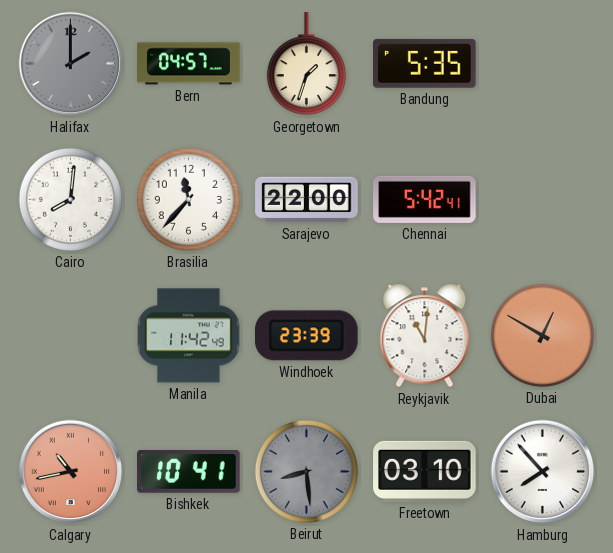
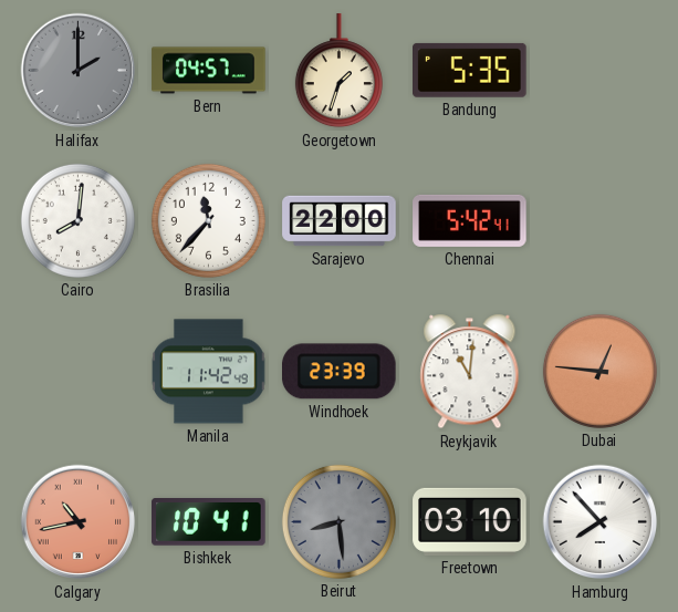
Dubai: 12:50 -> 12:46 (599, 371)
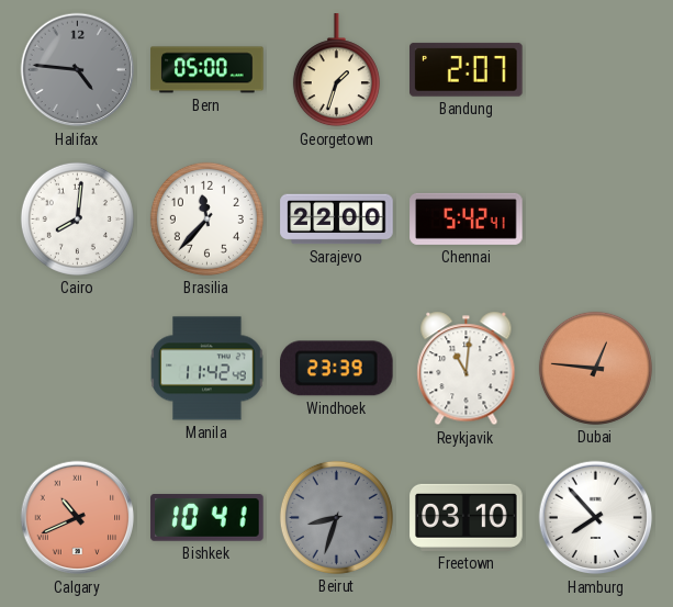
Halifax: 2:00 -> 4:46 (78, 70)
Bern: 04:57 -> 05:00 (207, 70)
Bandung: 5:35 -> 2:07 (467, 69)
Calgary: 10:43 -> 10:41 (78, 518)
Beirut: 8:29 -> 8:33 (336, 517)
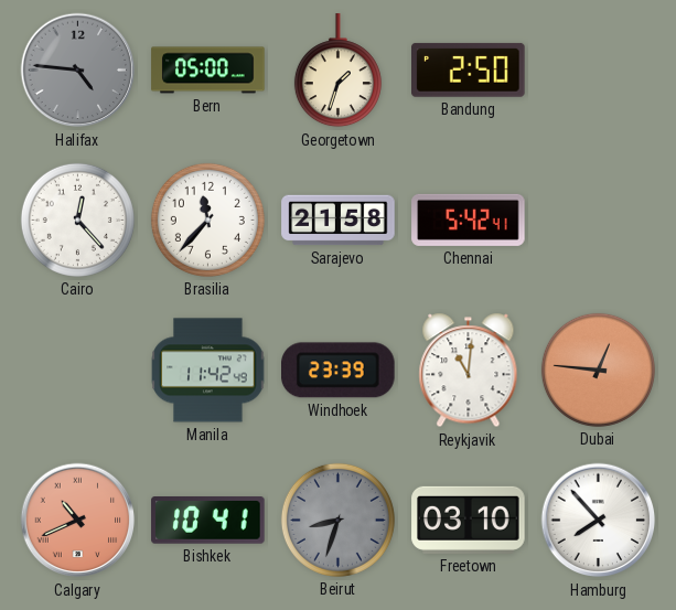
Bandung: 2:07 -> 2:50 (469, 69)
Cairo: 8:01 -> 12:23 (77, 220)
Sarajevo: 22:00 -> 21:58 (339, 221)
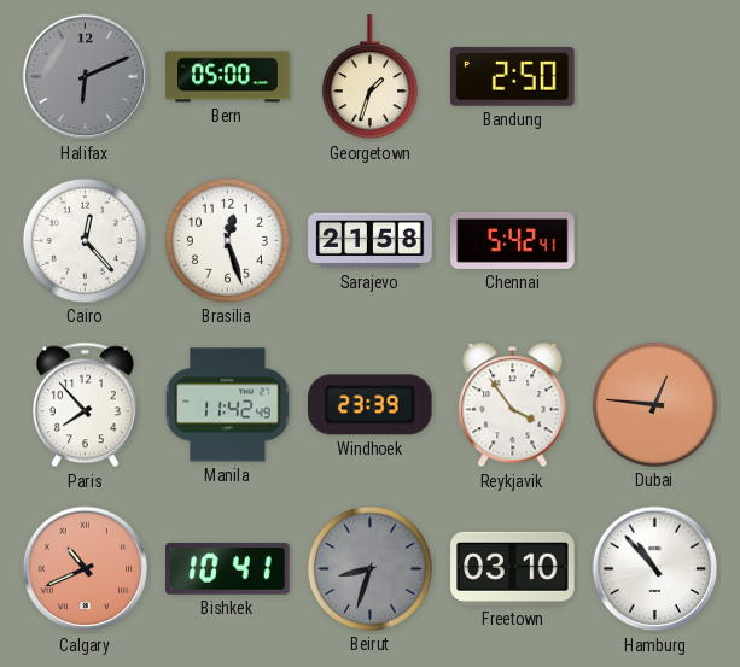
Halifax: 4:46 -> 6:11 (86, 77)
Brasilia: 11:37 -> 12:27 (227, 240)
Paris: none -> 7:53 (85, 405)
Reykjavik: 11:01 -> 3:54 (513, 405)
Hamburg: 7:53 -> 10:53 (655, 569)
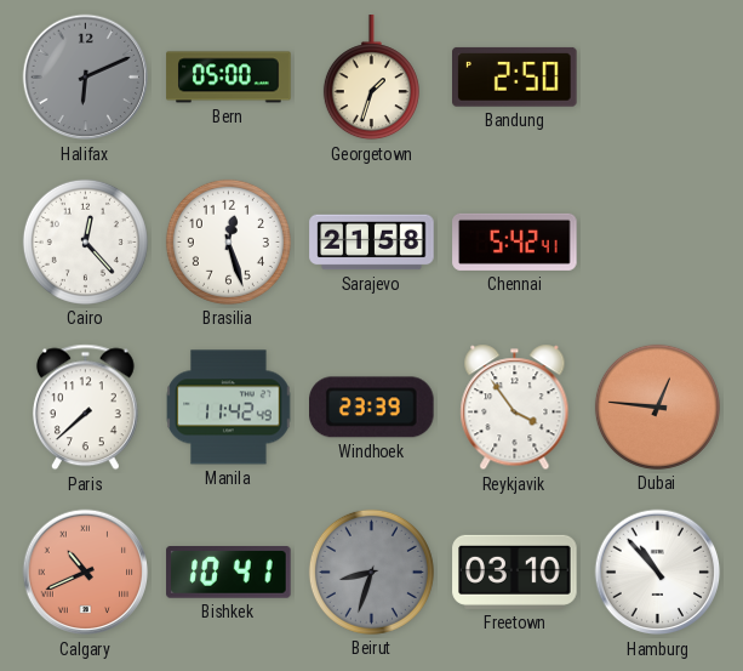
Paris: 7:53 -> 7:38 (85, 408)
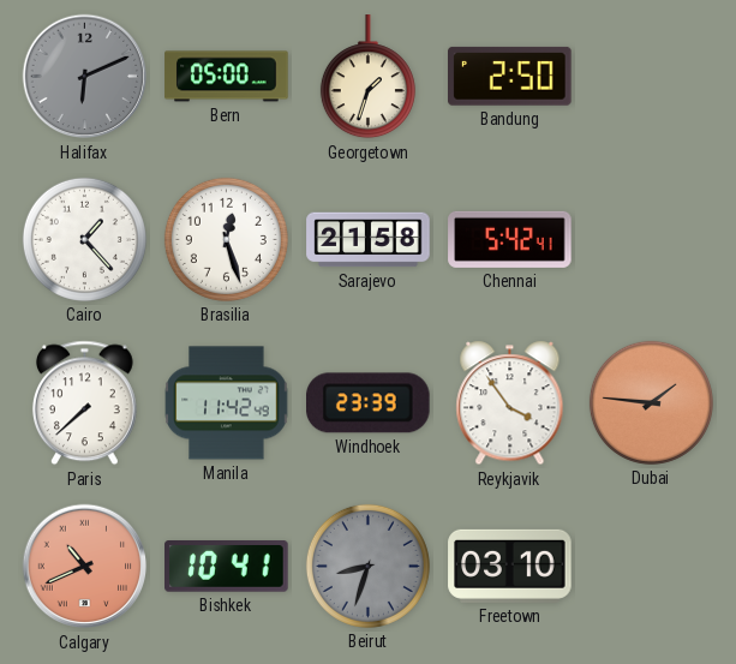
Cairo: 12:23 -> 1:23 (84, 239)
Dubai: 12:46 -> 1:46 (651, 402)
Hamburg: 10:53 -> none (658, 573)
